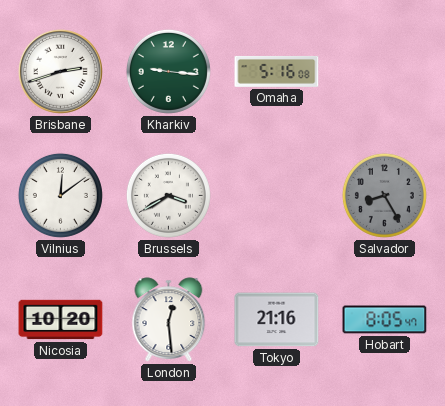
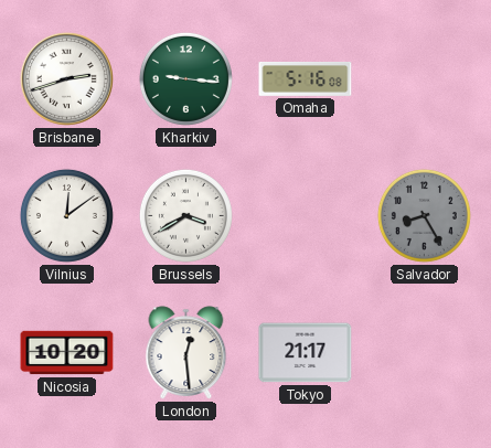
Tokyo: 21:16 -> 21:17 (306, 353)
Hobart: 8:05 -> none (385, 320)
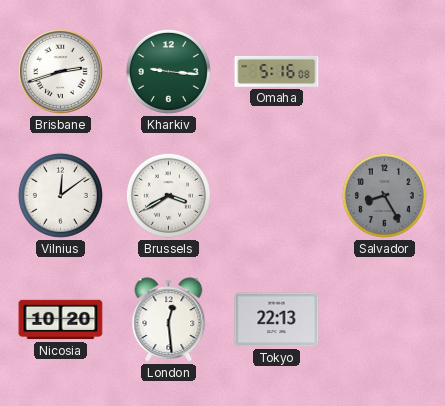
Tokyo: 21:17 -> 22:13 (277, 320)
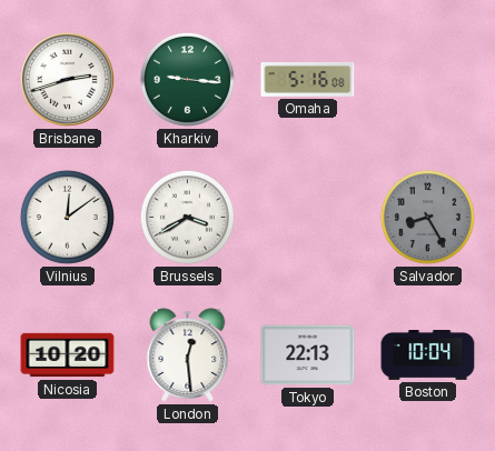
Boston: none -> 10:04 (428, 355)
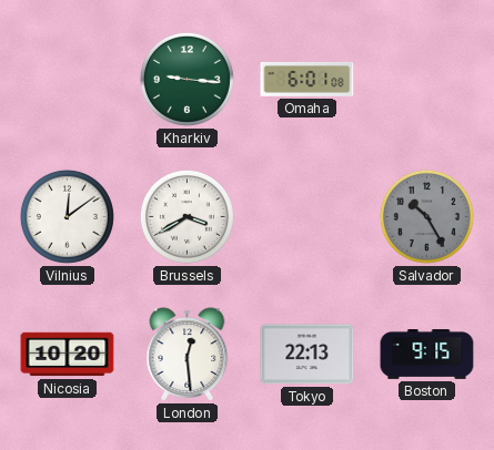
Brisbane: 2:42 -> none (67, 79)
Omaha: 5:16 -> 6:01 (308, 79)
Salvador: 8:25 -> 10:25 (426, 216)
Boston: 10:04 -> 9:15 (427, 355)
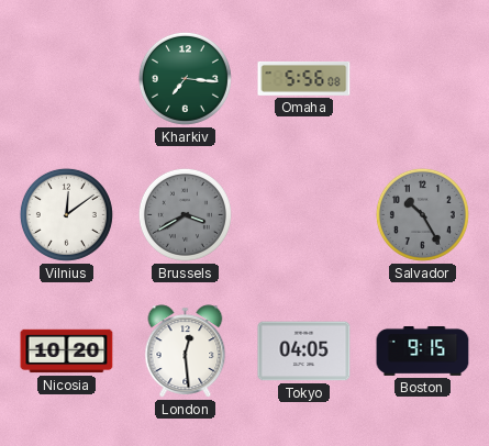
Kharkiv: 9:16 -> 7:16 (185, 78)
Omaha: 6:01 -> 5:56 (304, 78)
Brussels dial: white -> grey (185, 214)
Tokyo: 22:13 -> 04:05 (304, 352)
